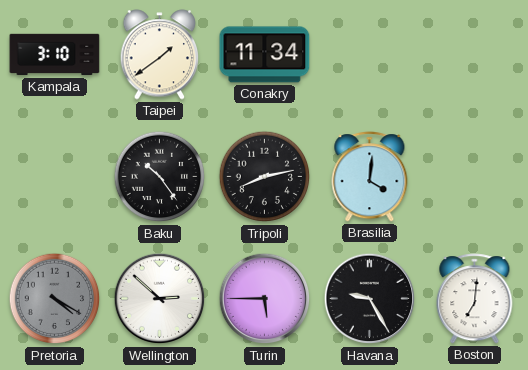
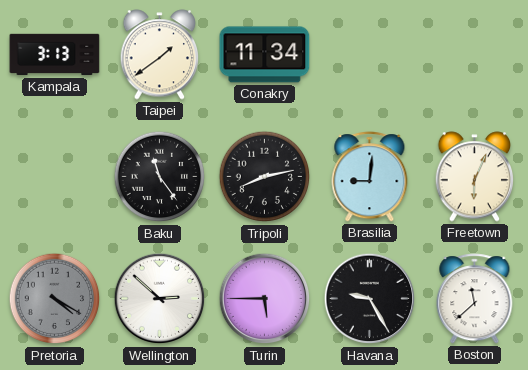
Kampala: 3:10 -> 3:13 (55, 55)
Baku: 10:24 -> 11:24 (160, 177)
Brasilia: 4:01 -> 9:01 (370, 177)
Freetown: none -> 6:04 (475, 177)
Boston: 7:01 -> 11:38 (475, 299)
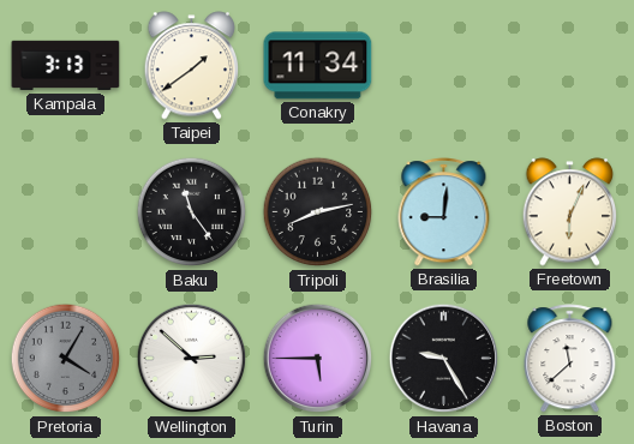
Pretoria: 4:20 -> 4:05 (66, 359)
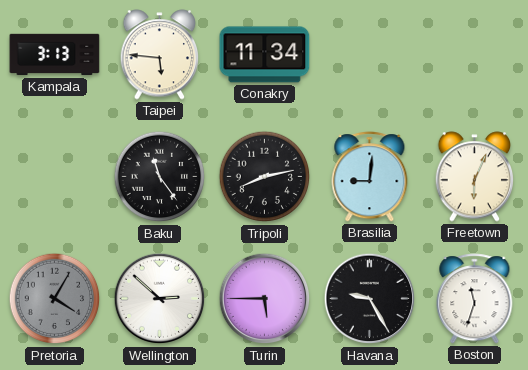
Taipei: 1:39 -> 5:46 (160, 55)
Boston: 11:38 -> 11:33 (475, 299)
